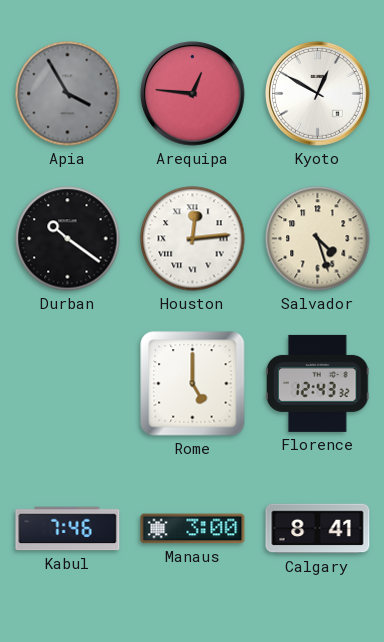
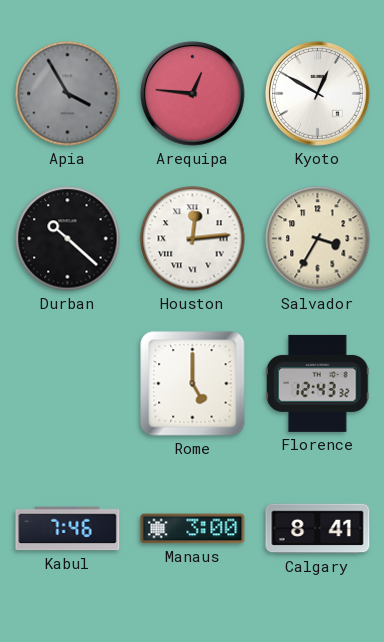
Durban: 10:21 -> 10:22 (68, 239)
Salvador: 4:27 -> 3:35 (318, 239)
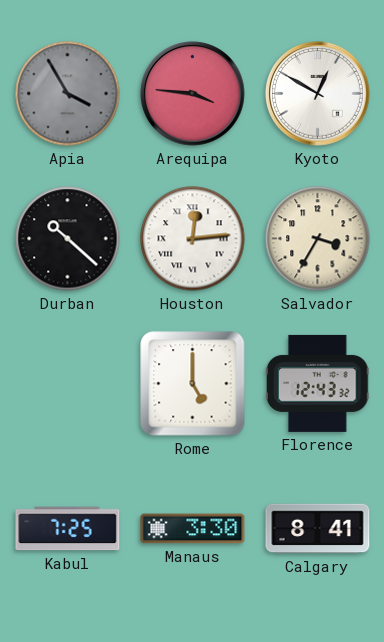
Arequipa: 12:46 -> 3:46 (193, 94)
Kabul: 7:46 -> 7:25 (68, 529)
Manaus: 3:00 -> 3:30 (193, 529)
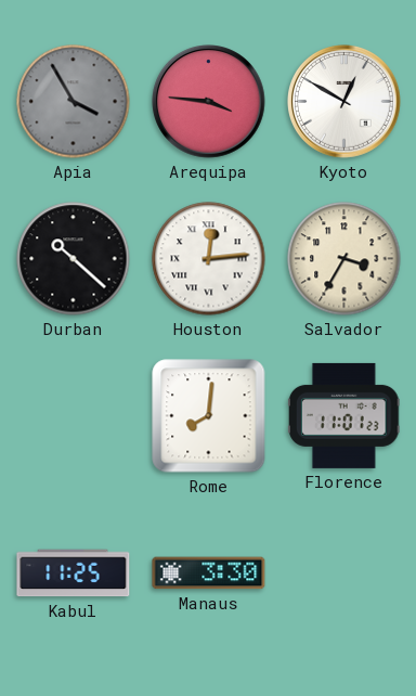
Rome: 5:00 -> 8:01 (209, 416)
Florence: 12:43 -> 11:01 (344, 415)
Kabul: 7:25 -> 11:25 (74, 573)
Calgary: 8:41 -> none (318, 529)
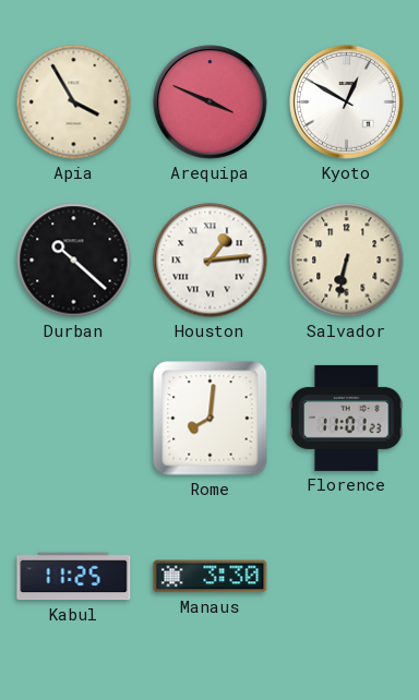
Apia dial: grey -> cream (74, 102)
Arequipa: 3:46 -> 3:49 (211, 102)
Houston: 12:14 -> 1:14 (211, 261)
Salvador: 3:35 -> 6:32 (347, 261)
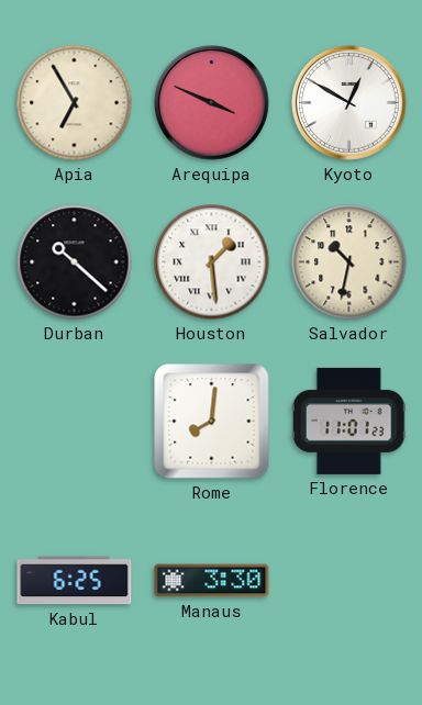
Apia: 3:55 -> 6:55 (75, 103)
Houston: 1:14 -> 1:29 (212, 262)
Salvador: 6:32 -> 10:32 (349, 262)
Kabul: 11:25 -> 6:25 (75, 581)
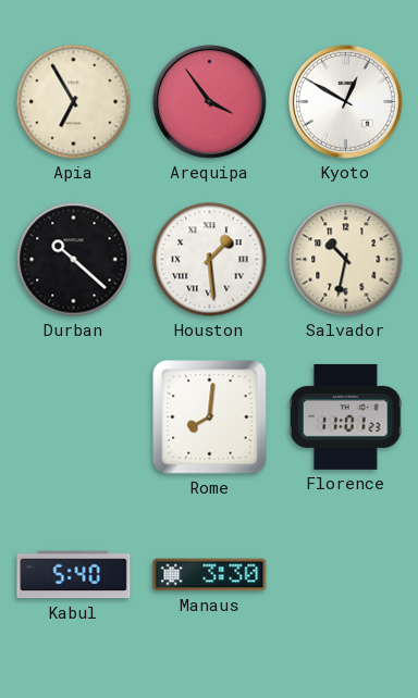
Arequipa: 3:49 -> 3:54 (210, 102)
Kabul: 6:25 -> 5:40 (74, 575)
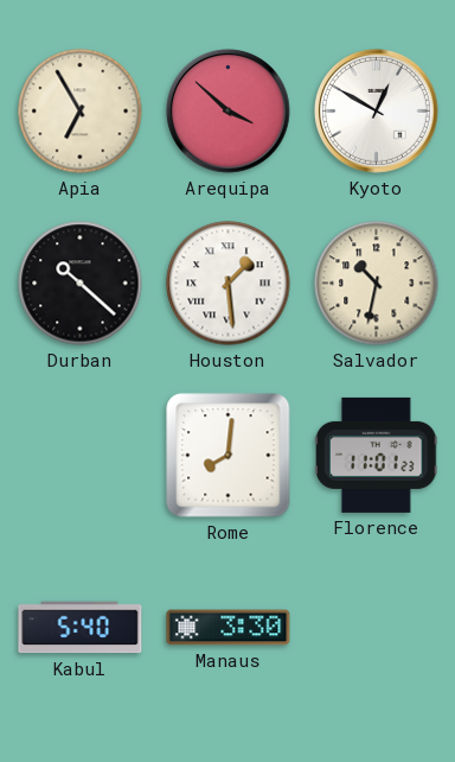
Arequipa: 3:54 -> 3:52 (229, 112)
